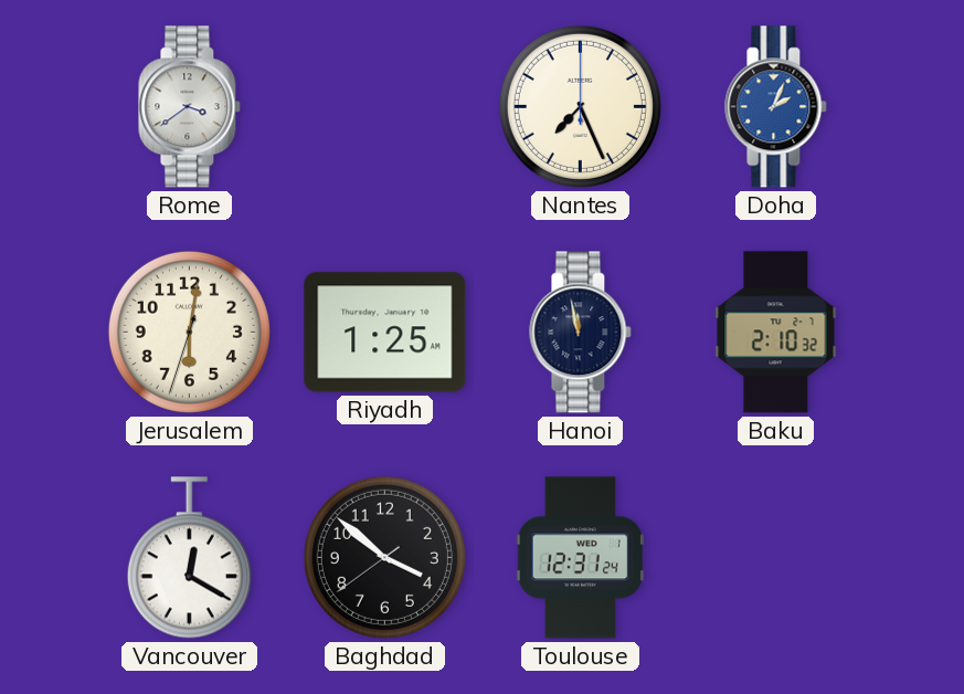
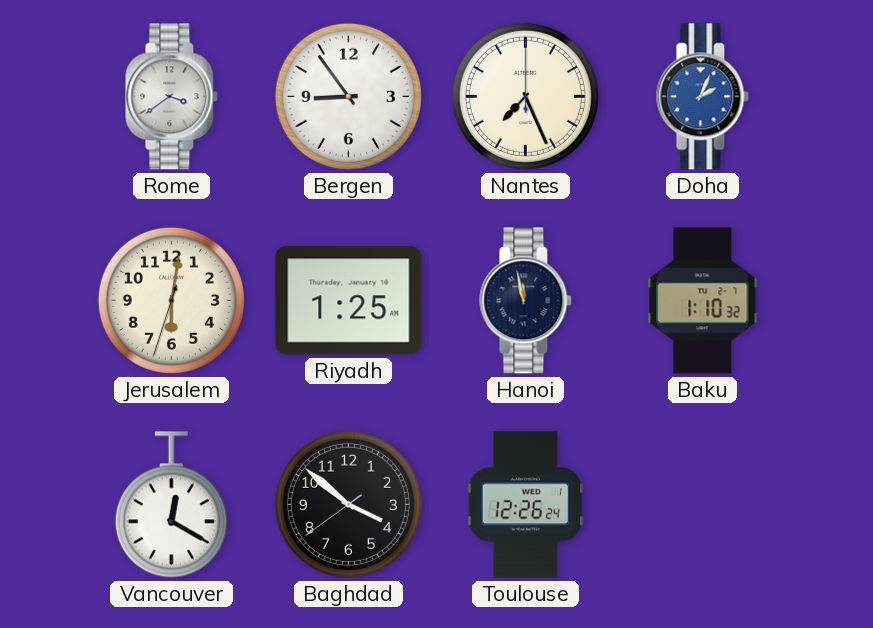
Bergen: none -> 8:54 (348, 96)
Baku: 2:10 -> 1:10 (703, 301)
Toulouse: 12:31 -> 12:26 (525, 505)
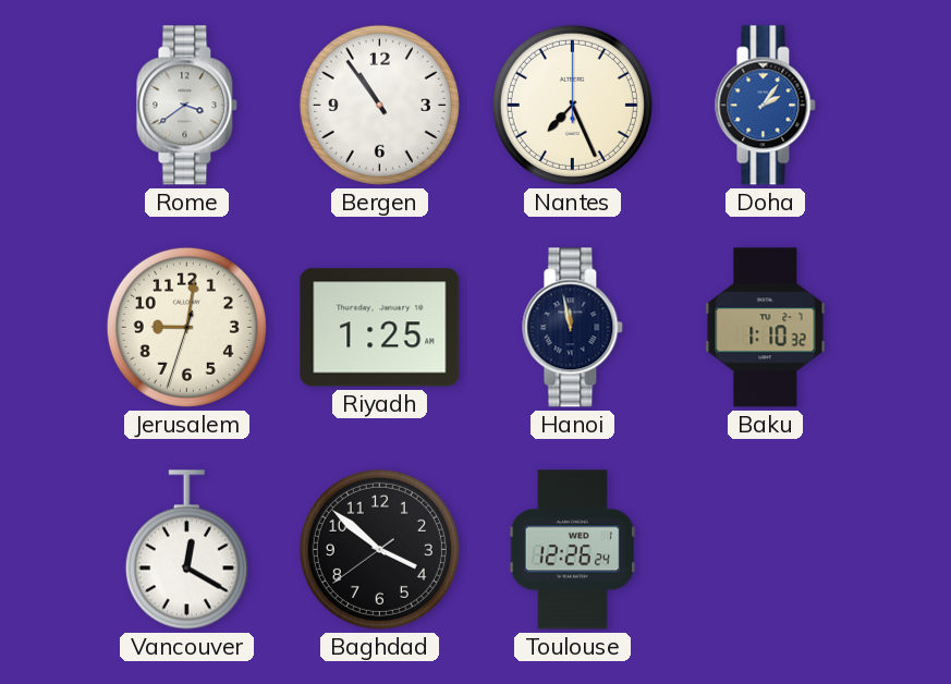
Bergen: 8:54 -> 10:54 (379, 105)
Doha: 2:04 -> 2:06 (766, 106)
Jerusalem: 6:01 -> 9:01 (186, 327)
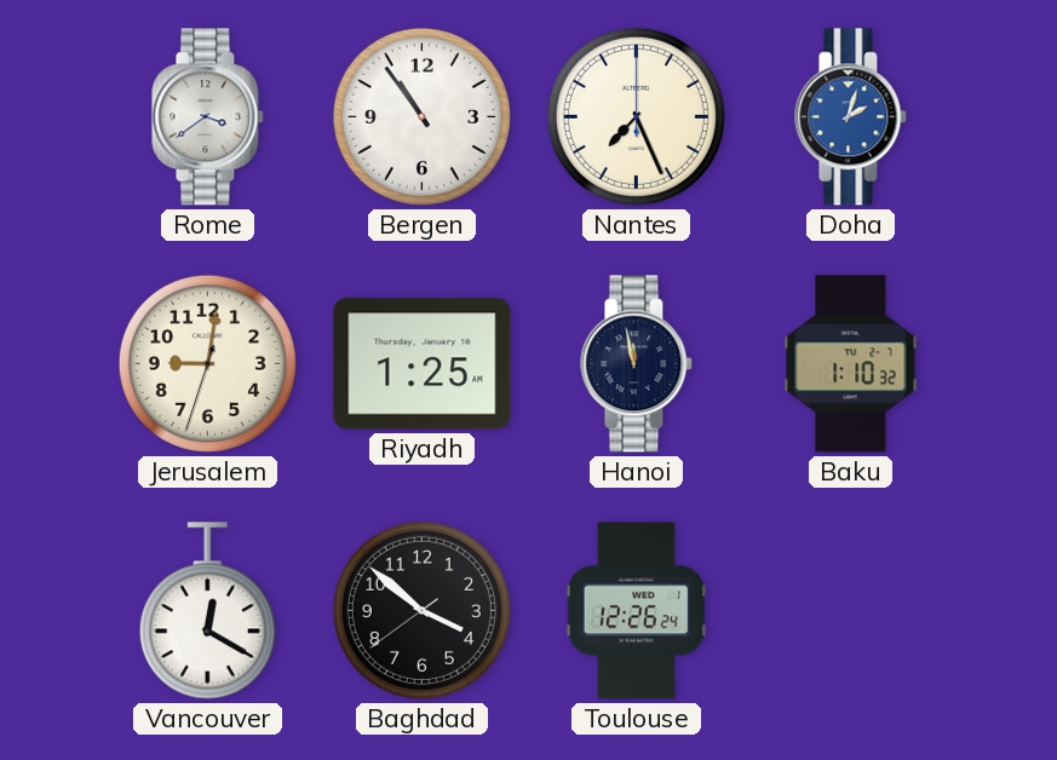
Doha: 2:06 -> 2:03 (851, 117)
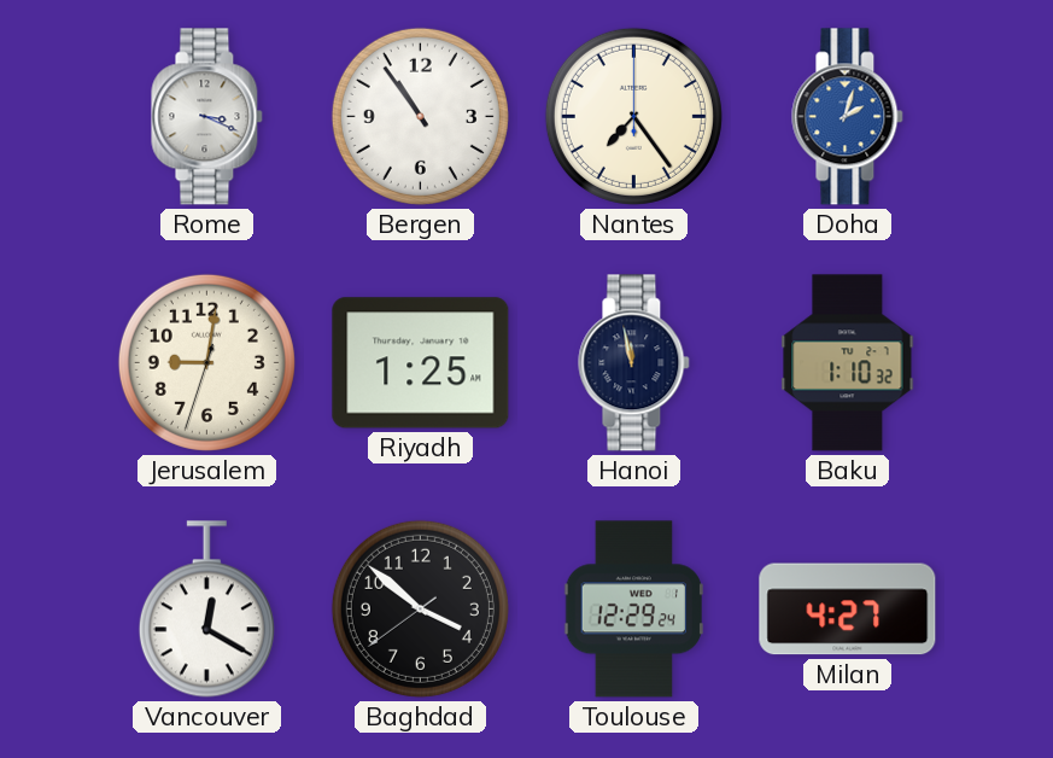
Rome: 3:39 -> 3:19 (207, 117)
Nantes: 7:26 -> 7:24 (633, 116)
Toulouse: 12:26 -> 12:29 (633, 610)
Milan: none -> 4:27 (848, 610)
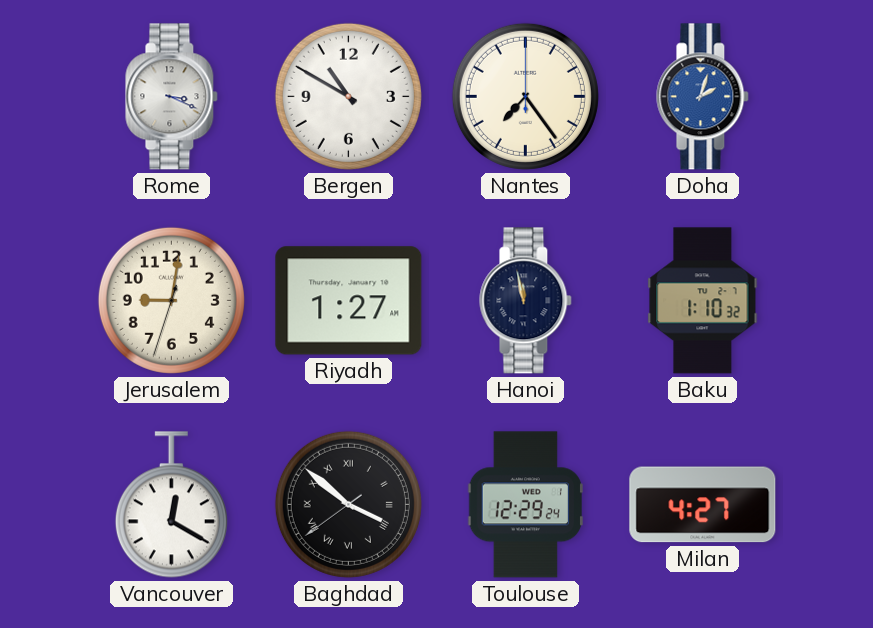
Bergen: 10:54 -> 10:50 (348, 96)
Riyadh: 1:25 -> 1:27 (349, 301)
Baghdad numerals: Arabic -> Roman (348, 504)
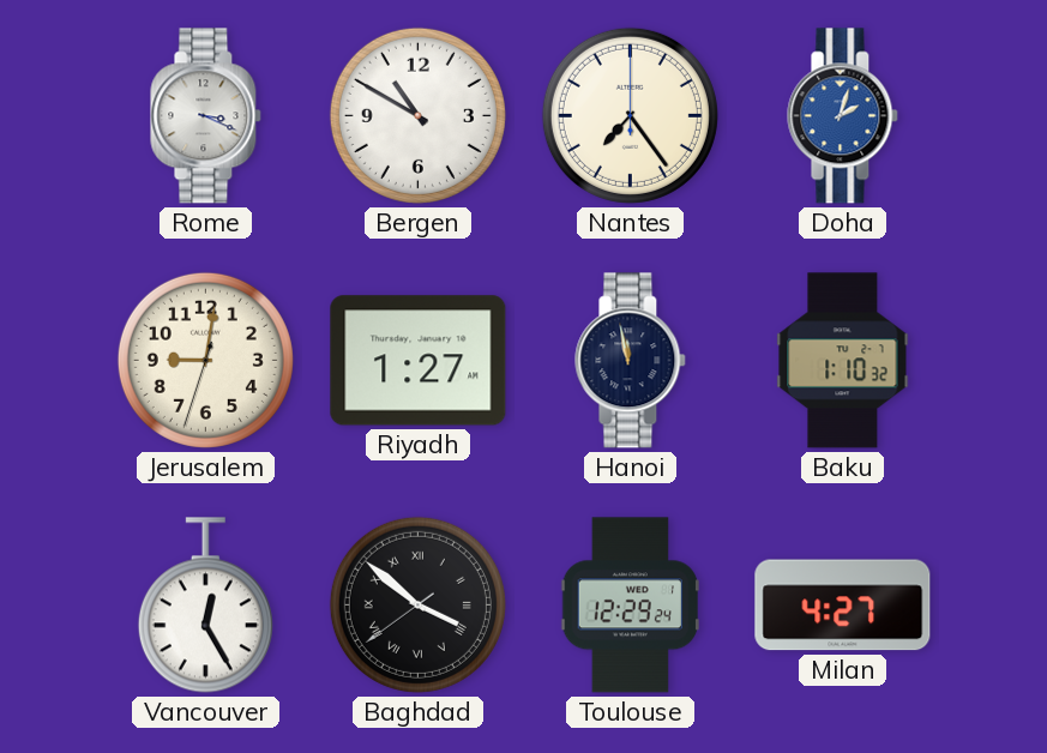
Vancouver: 12:20 -> 12:25 (205, 606)
